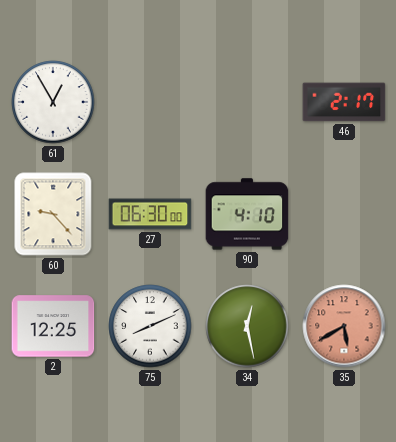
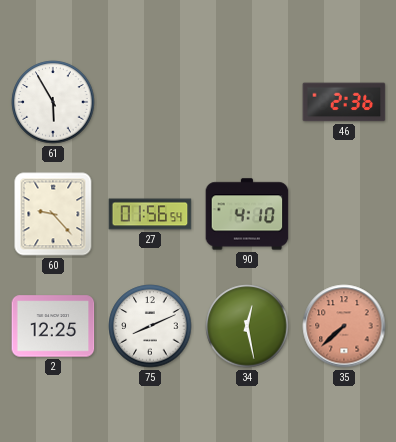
61: 12:55 -> 5:55 (53, 102)
46: 2:17 -> 2:36 (344, 102)
27: 06:30 -> 01:56 (150, 214)
35: 5:40 -> 7:38 (344, 326)
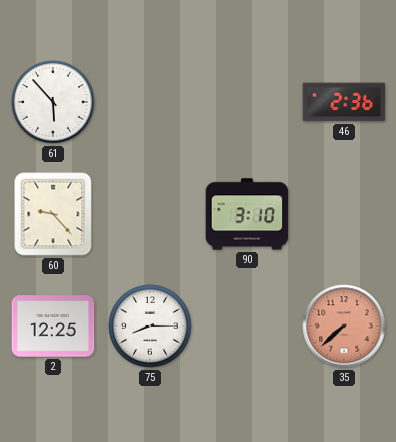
61: 5:55 -> 5:53 (53, 102)
27: 01:56 -> none (150, 214)
90: 4:10 -> 3:10 (247, 214)
75: 8:11 -> 8:15 (150, 326)
34: 12:28 -> none (247, 326)
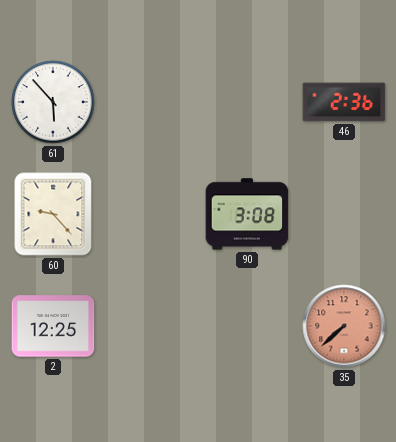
90: 3:10 -> 3:08 (247, 214)
75: 8:15 -> none (150, 326)
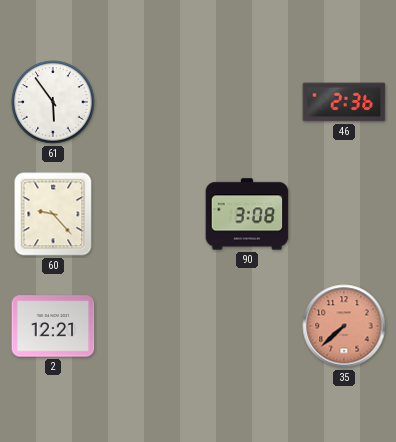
61: 5:53 -> 5:54 (53, 102)
2: 12:25 -> 12:21 (53, 326)
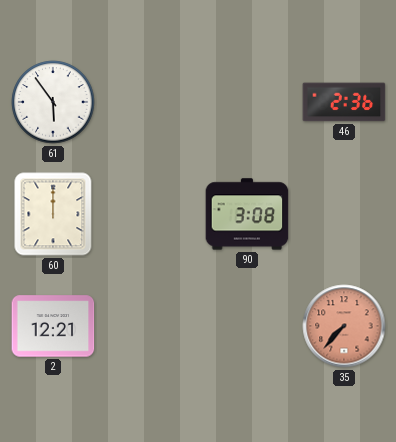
60: 9:23 -> 12:00 (53, 214)
35: 7:38 -> 7:37 (344, 326)
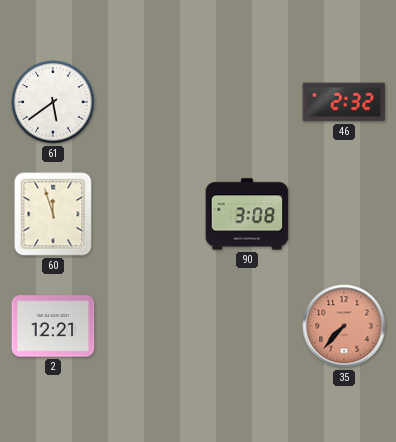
61: 5:54 -> 5:39 (53, 102)
46: 2:36 -> 2:32 (344, 102)
60: 12:00 -> 11:57 (53, 214)
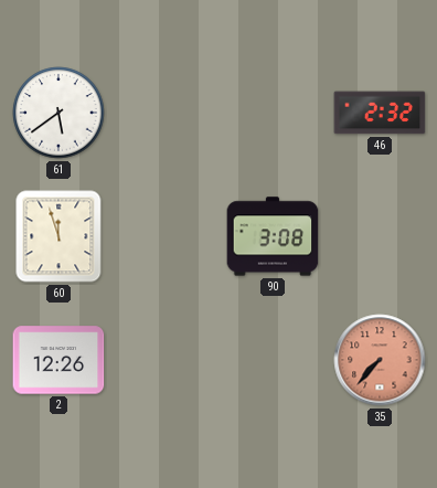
2: 12:21 -> 12:26 (58, 360)
